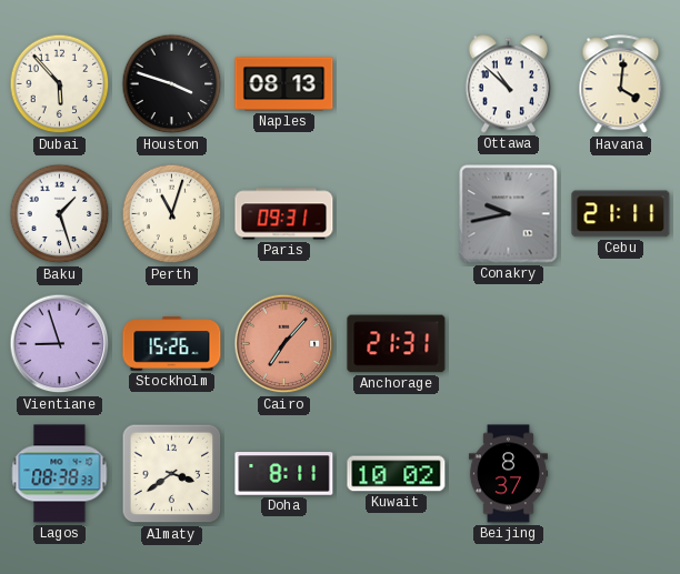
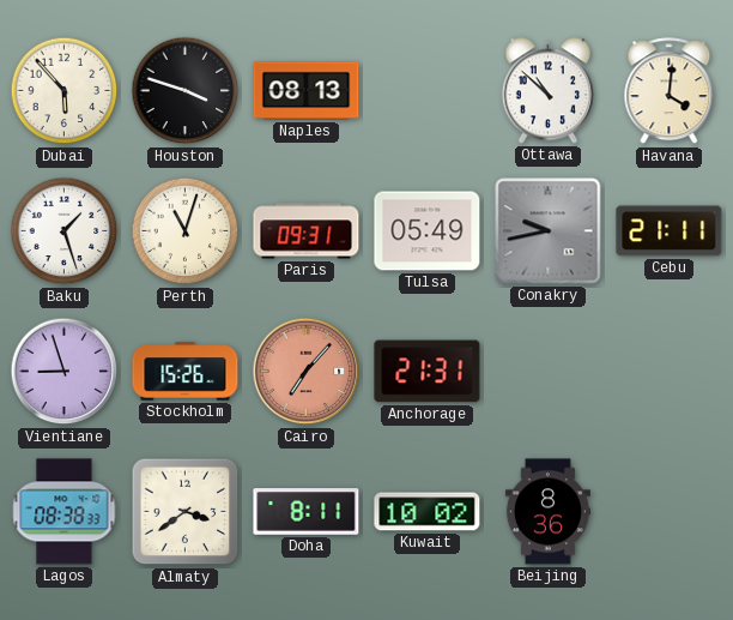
Tulsa: none -> 05:49 (428, 231)
Beijing: 8:37 -> 8:36 (547, 512)
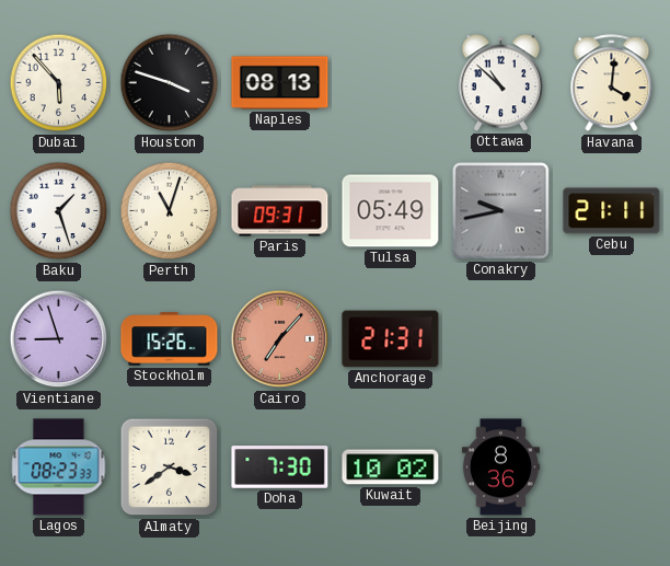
Lagos: 08:38 -> 08:23 (59, 467)
Doha: 8:11 -> 7:30 (280, 467)
